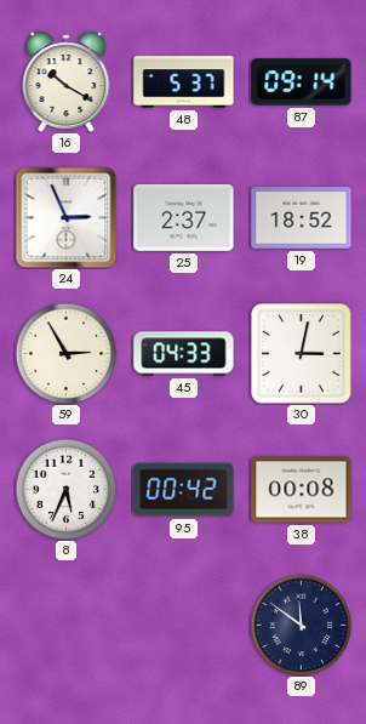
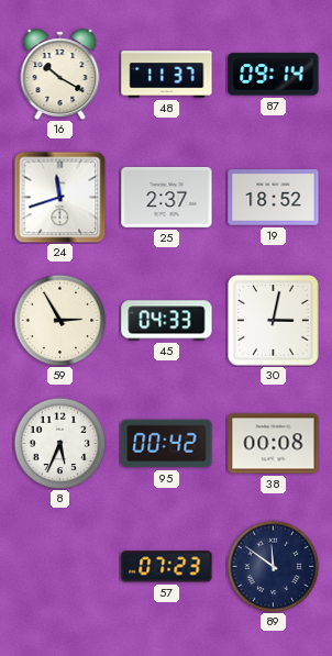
48: 5:37 -> 11:37 (167, 75)
24: 2:56 -> 11:42 (59, 197)
57: none -> 07:23 (167, 567)
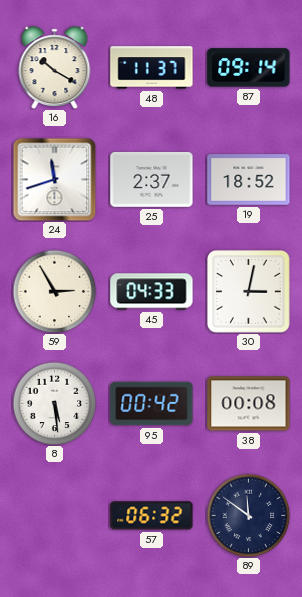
8: 5:34 -> 5:29 (54, 403)
57: 07:23 -> 06:32 (152, 516)
